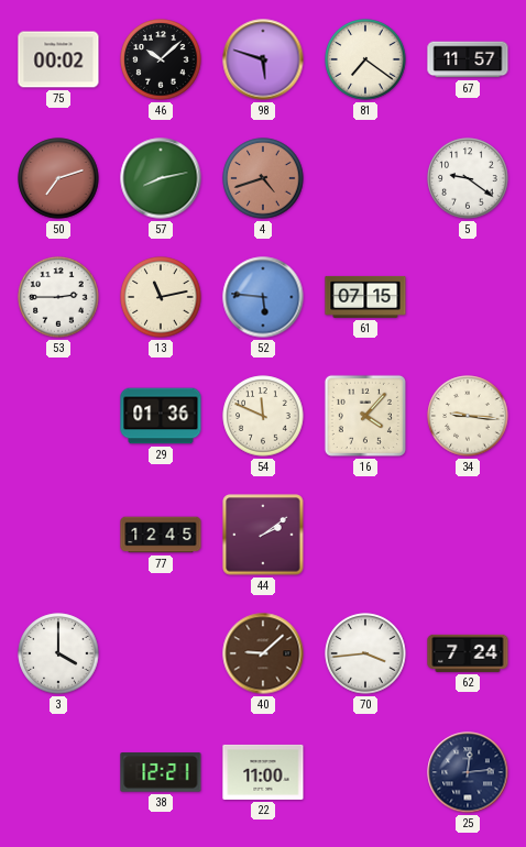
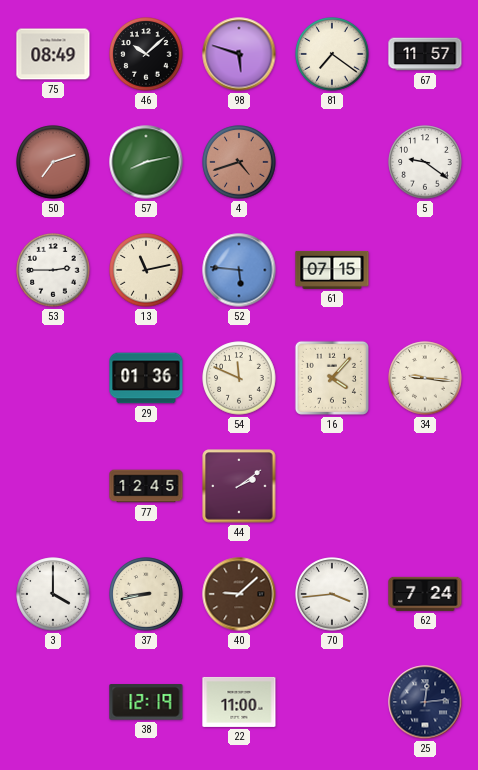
75: 00:02 -> 08:49 (53, 54)
37: none -> 8:43 (146, 594)
38: 12:21 -> 12:19 (146, 702)
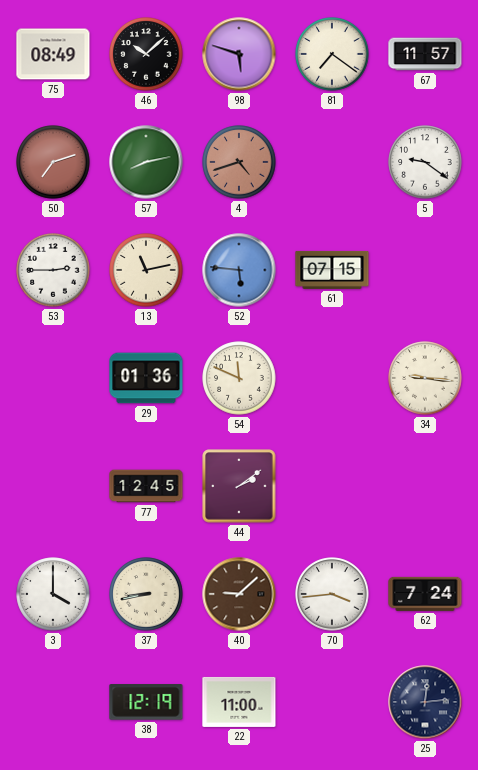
16: 4:07 -> none (332, 378)
